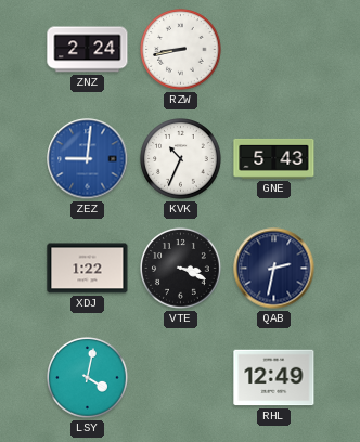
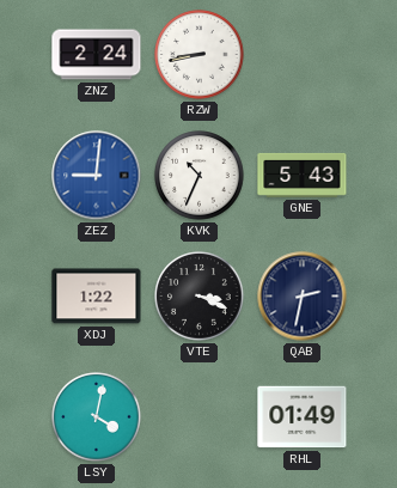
RHL: 12:49 -> 01:49 (303, 417)
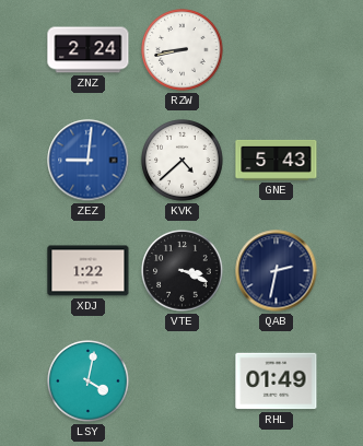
KVK: 10:34 -> 4:38 (183, 161)
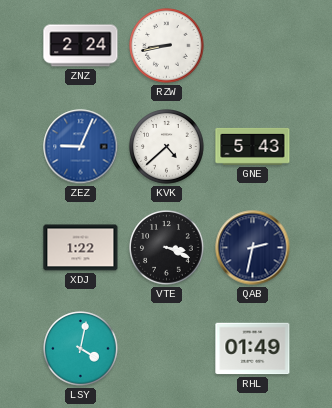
ZEZ: 9:01 -> 9:04 (81, 147)
